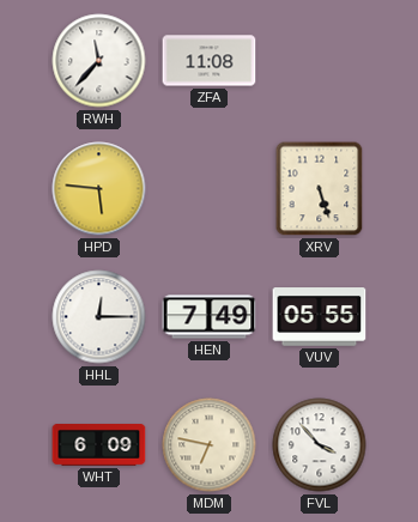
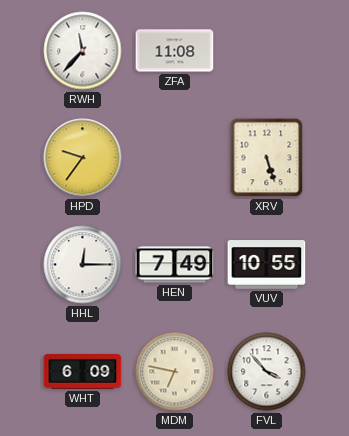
HPD: 5:46 -> 9:36 (83, 158)
VUV: 05:55 -> 10:55 (267, 265)
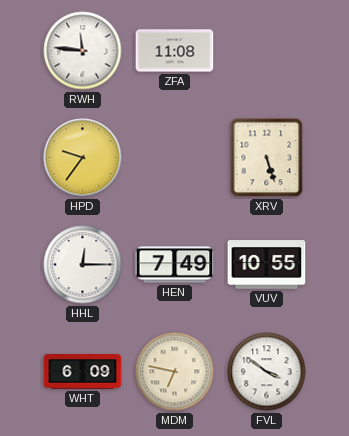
RWH: 11:37 -> 11:46 (83, 51)
FVL: 3:53 -> 3:51 (267, 372)
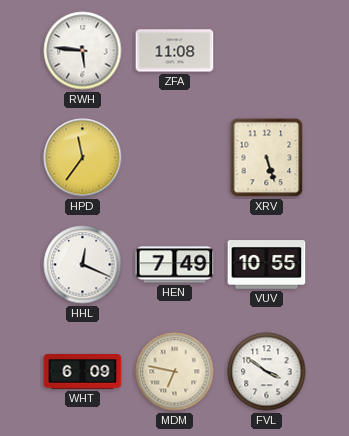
RWH: 11:46 -> 5:46 (83, 51)
HPD: 9:36 -> 11:36 (83, 158)
HHL: 12:15 -> 12:19 (83, 265)
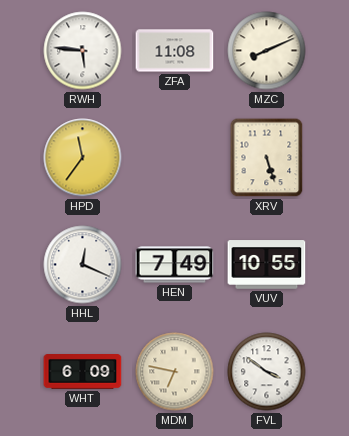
MZC: none -> 8:11 (267, 51)
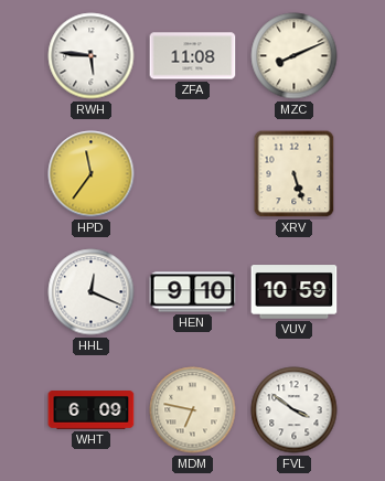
HEN: 7:49 -> 9:10 (193, 292)
VUV: 10:55 -> 10:59 (295, 292)
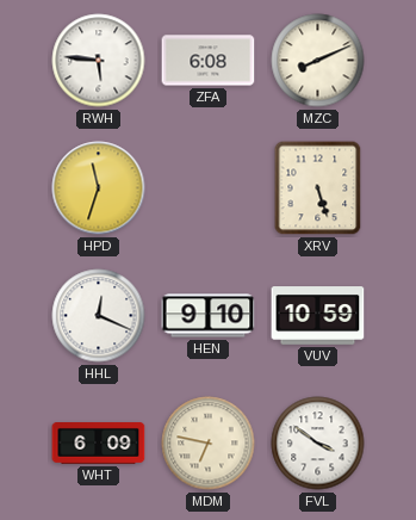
ZFA: 11:08 -> 6:08 (209, 61)
HPD: 11:36 -> 11:33 (99, 188)
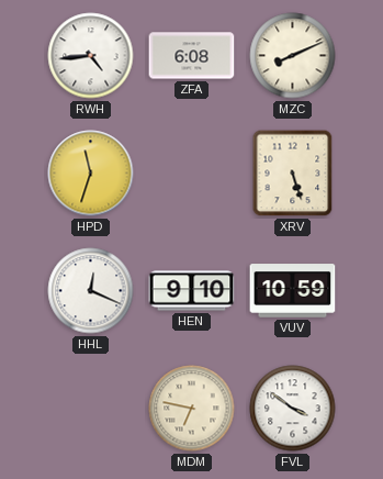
RWH: 5:46 -> 4:44 (91, 56)
WHT: 6:09 -> none (99, 444)
